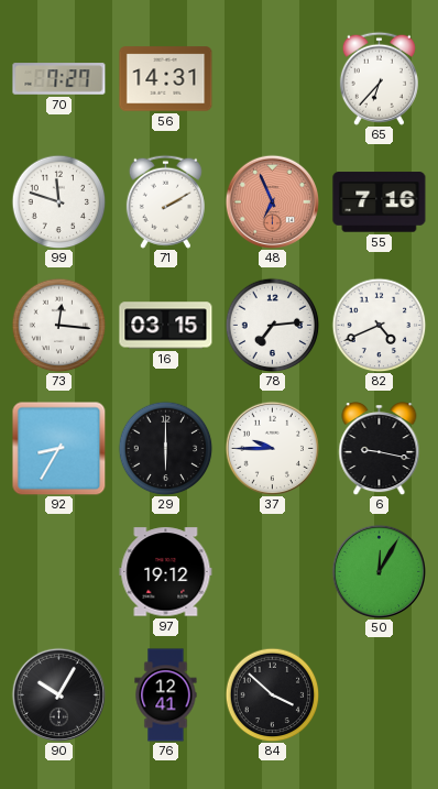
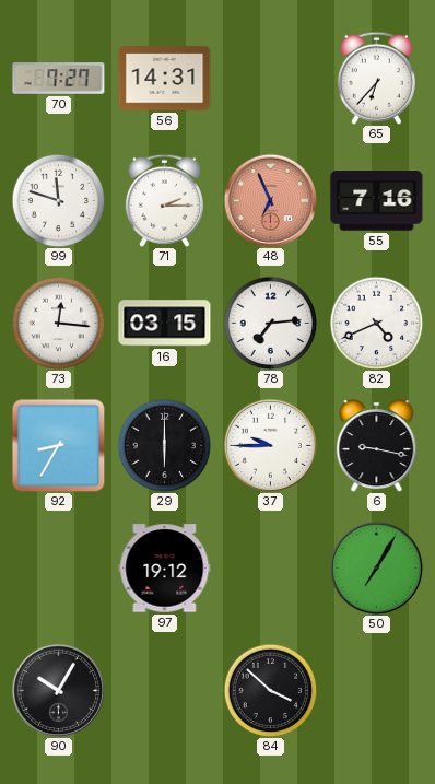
71: 2:10 -> 2:15 (164, 200)
50: 12:05 -> 7:05 (376, 567)
76: 12:41 -> none (166, 695)
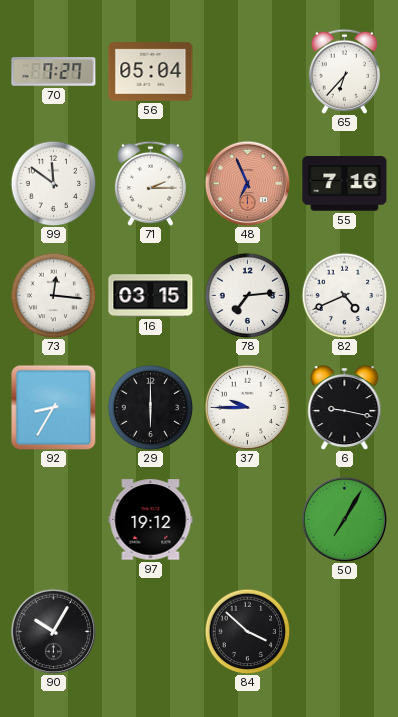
56: 14:31 -> 05:04 (151, 72)
99: 11:48 -> 11:51 (53, 183)
